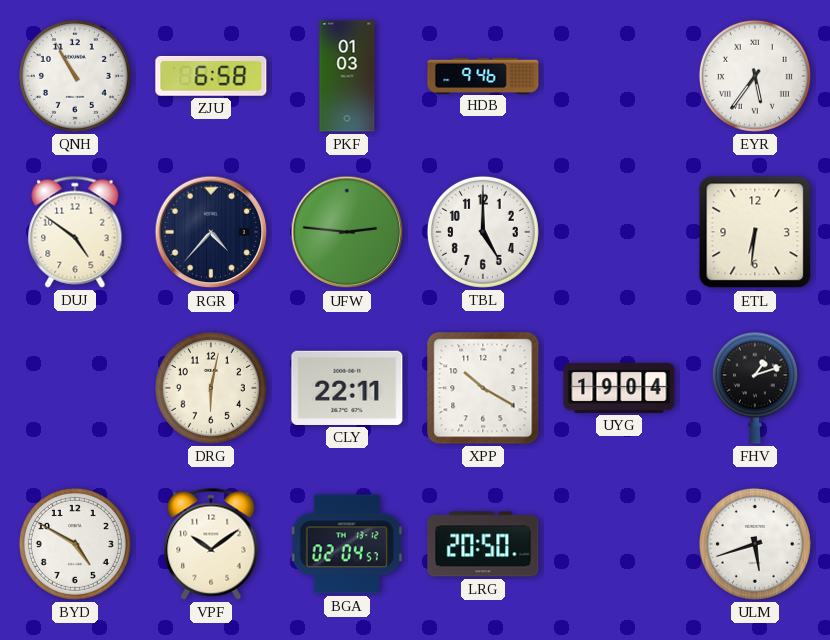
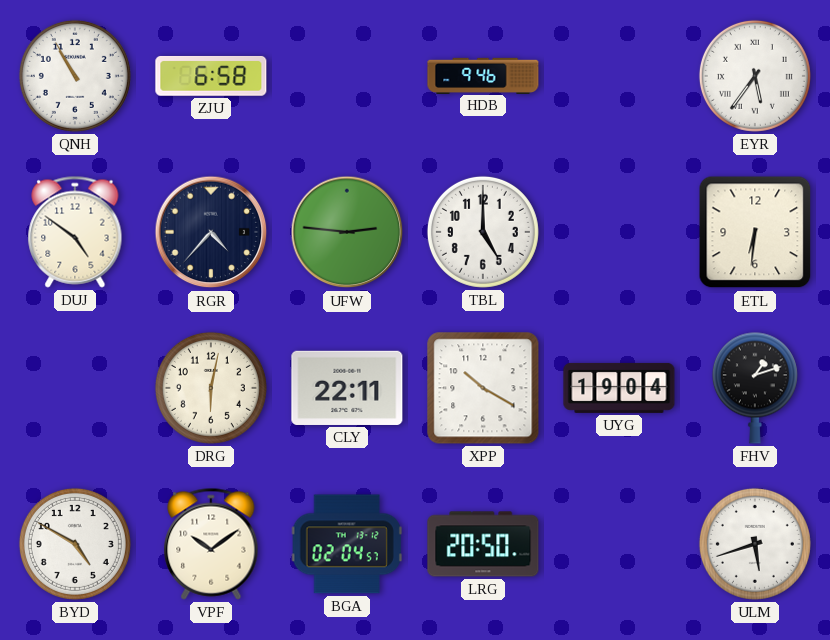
PKF: 01:03 -> none (347, 76)
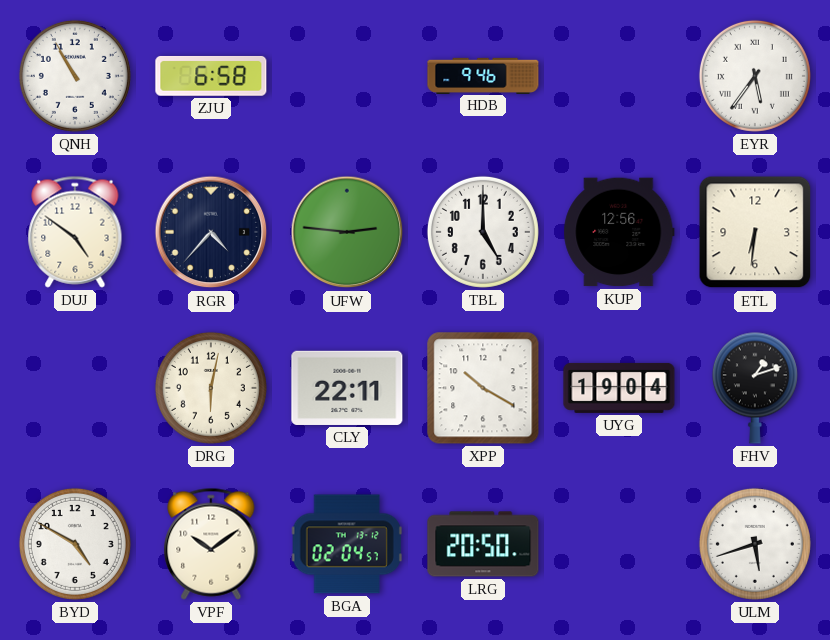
KUP: none -> 12:56 (619, 232)
